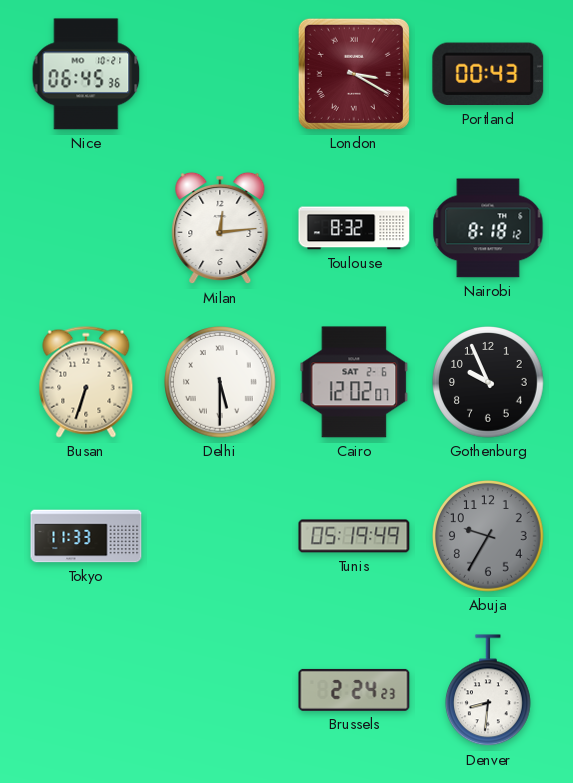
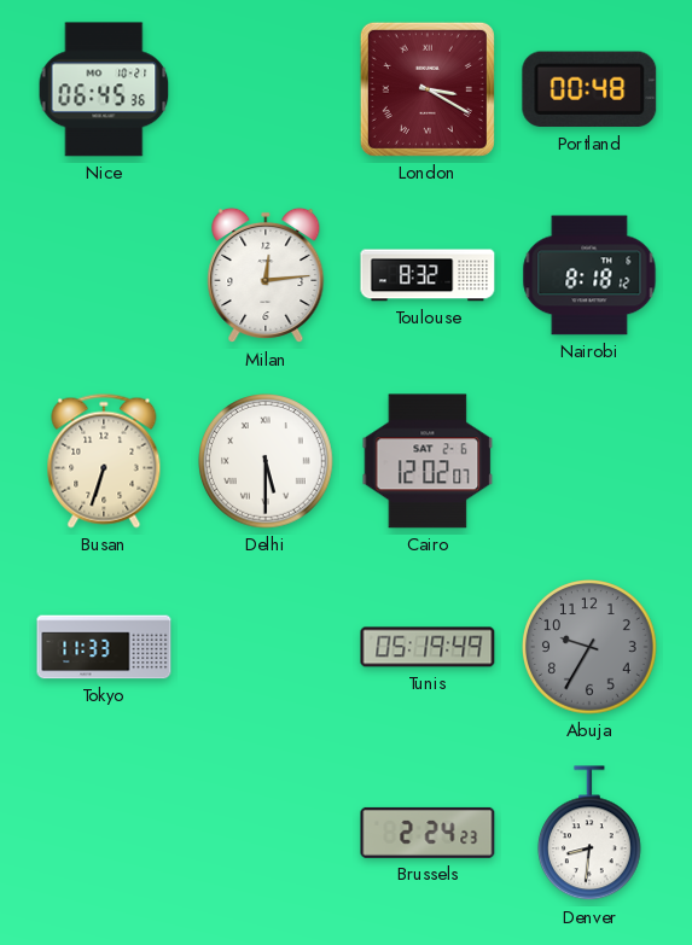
Portland: 00:43 -> 00:48 (589, 89)
Gothenburg: 9:56 -> none (489, 383)
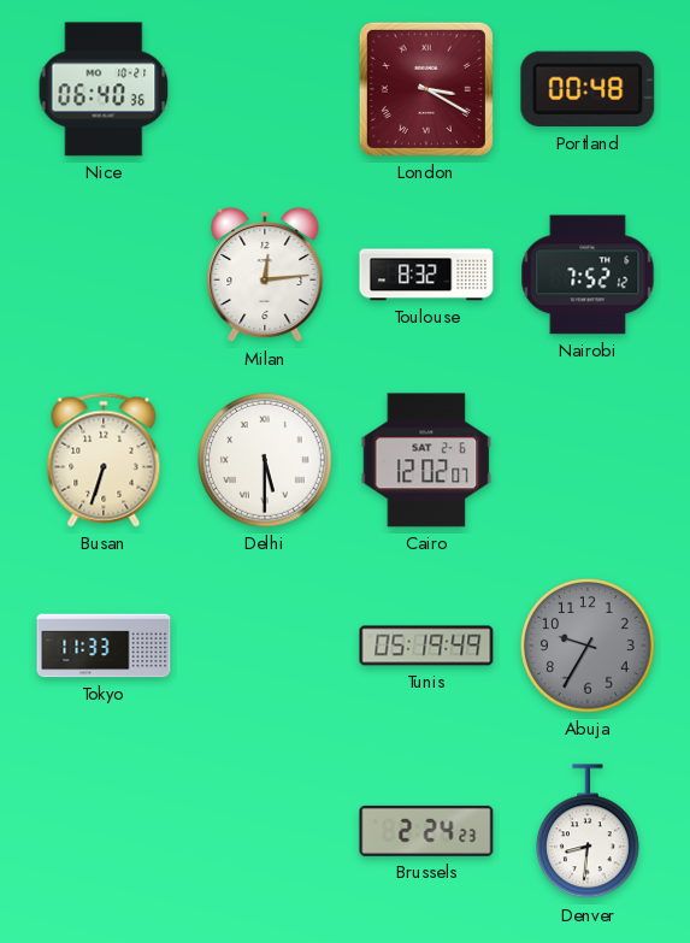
Nice: 06:45 -> 06:40 (104, 89)
Nairobi: 8:18 -> 7:52 (588, 275)
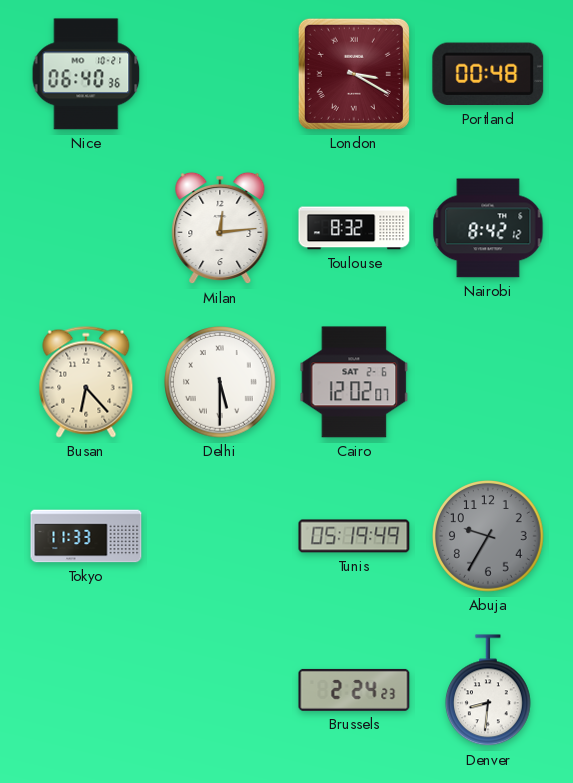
Nairobi: 7:52 -> 8:42 (488, 228)
Busan: 6:33 -> 6:23 (86, 382)
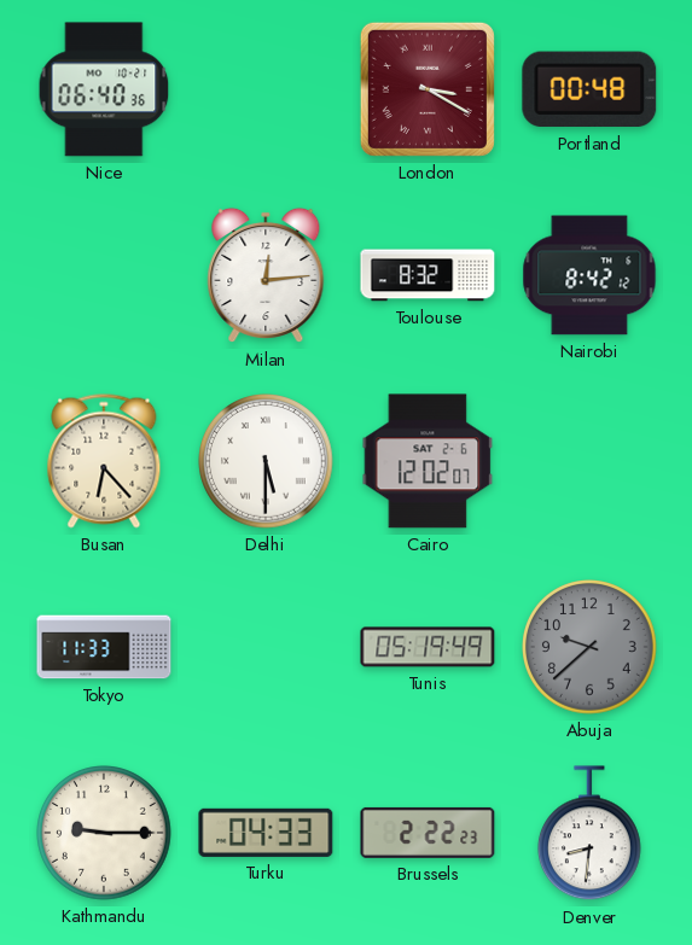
Abuja: 9:35 -> 9:38 (591, 648)
Kathmandu: none -> 9:15 (105, 834)
Turku: none -> 04:33 (266, 833)
Brussels: 2:24 -> 2:22 (428, 833)
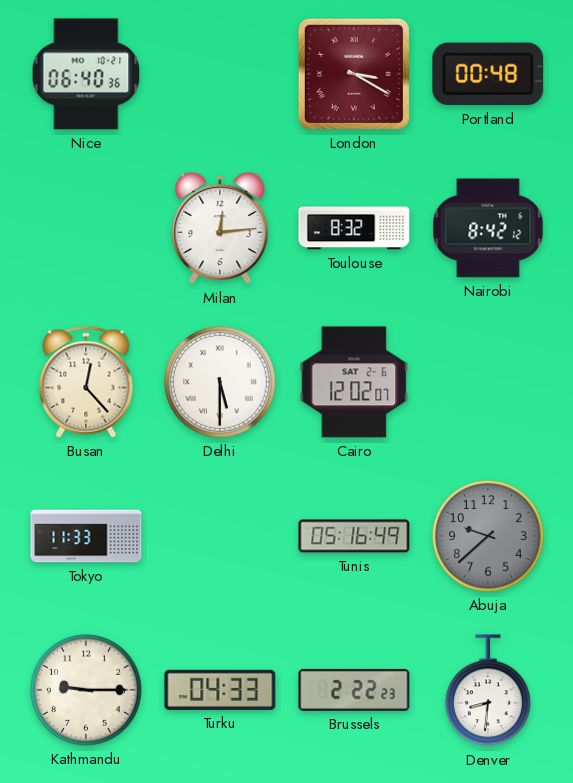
Busan: 6:23 -> 12:23 (86, 382)
Tunis: 05:19 -> 05:16 (354, 536)
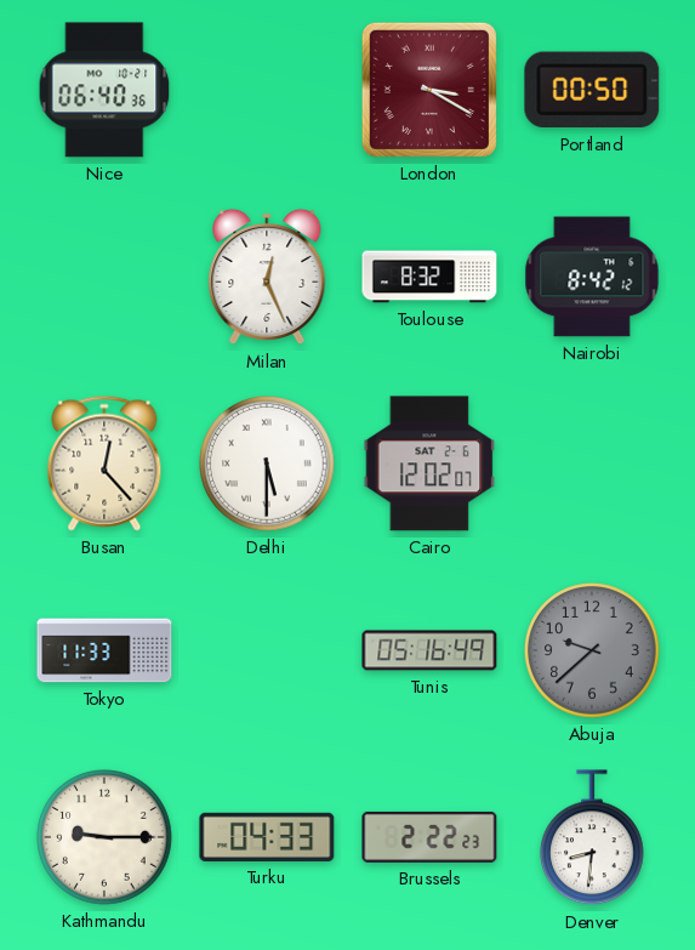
Portland: 00:48 -> 00:50 (592, 90)
Milan: 12:14 -> 12:26 (267, 277)
